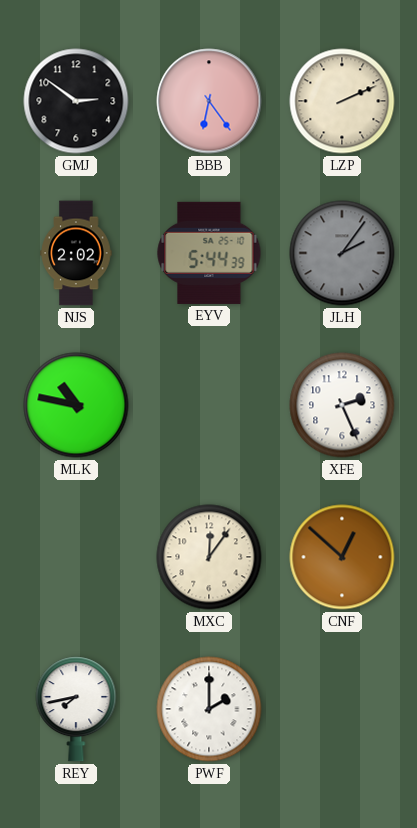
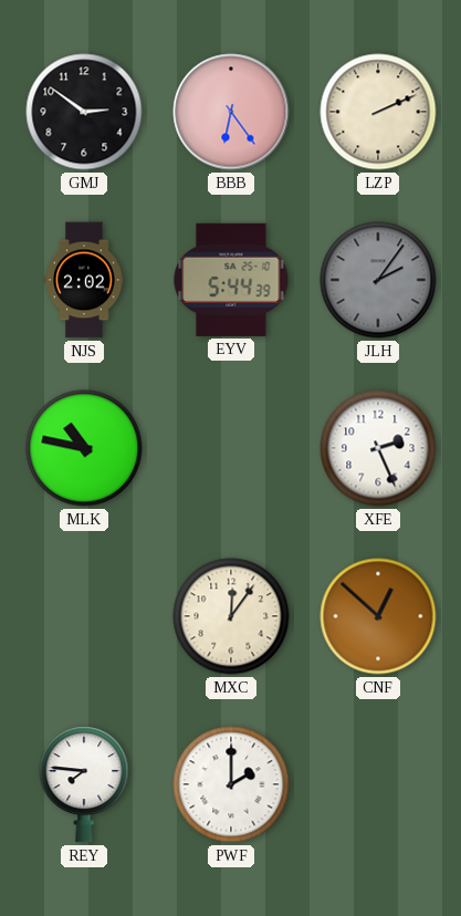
REY: 7:43 -> 7:46 (84, 784)
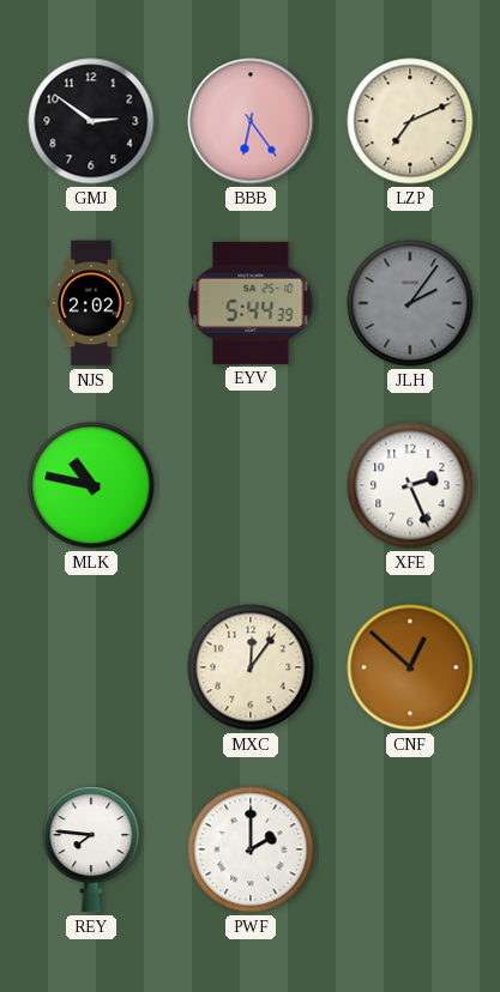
LZP: 2:11 -> 7:11 (410, 121)
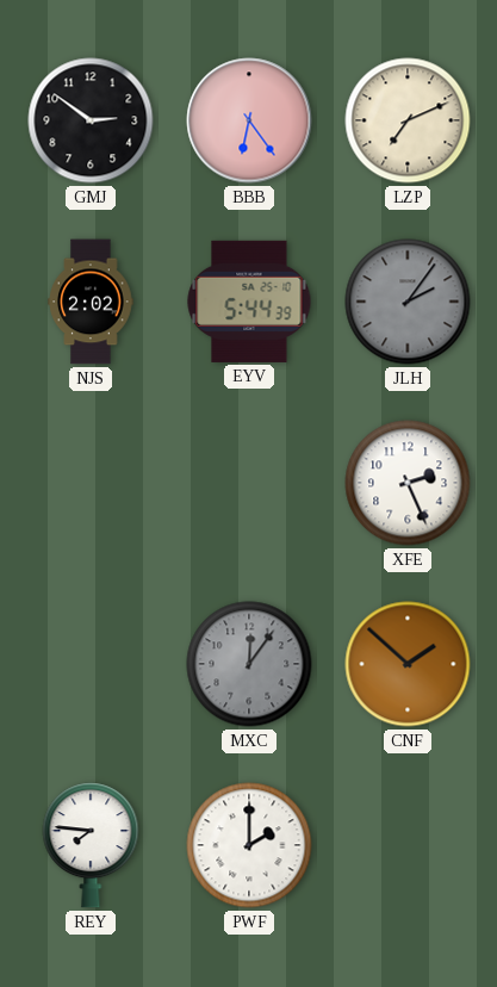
MLK: 10:47 -> none (91, 485)
MXC dial: cream -> grey (249, 664)
CNF: 12:52 -> 1:52 (408, 664)
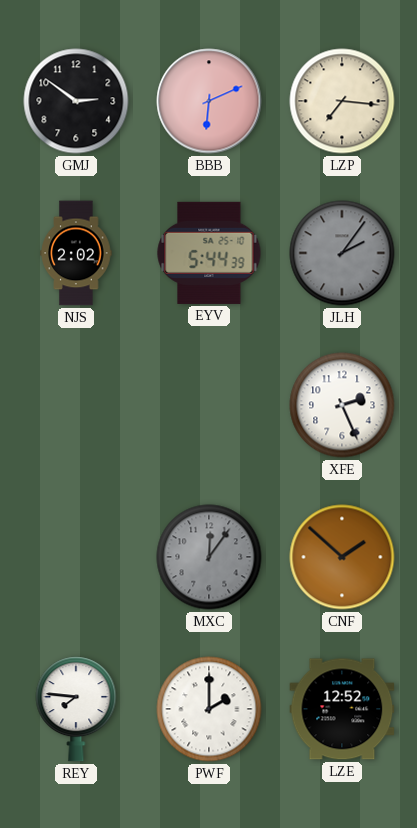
BBB: 6:24 -> 6:11 (209, 101)
LZP: 7:11 -> 7:16 (342, 101)
LZE: none -> 12:52 (342, 709)
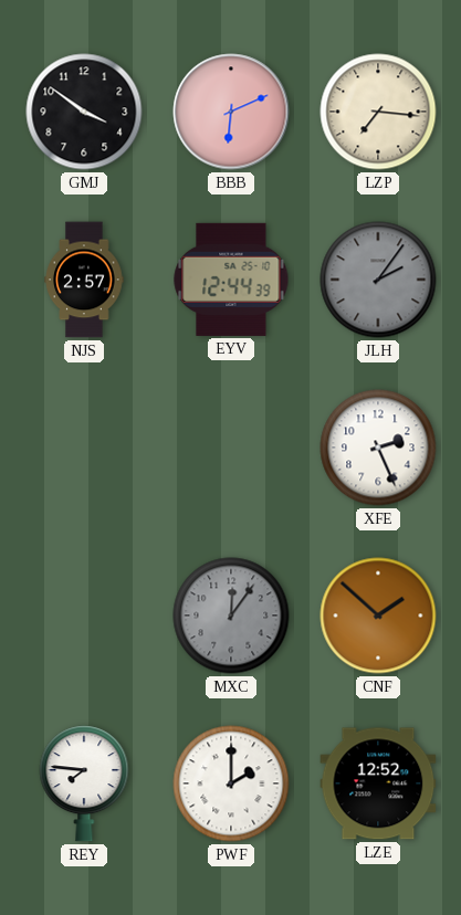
GMJ: 2:51 -> 3:51 (84, 112)
NJS: 2:02 -> 2:57 (84, 280)
EYV: 5:44 -> 12:44 (231, 280)
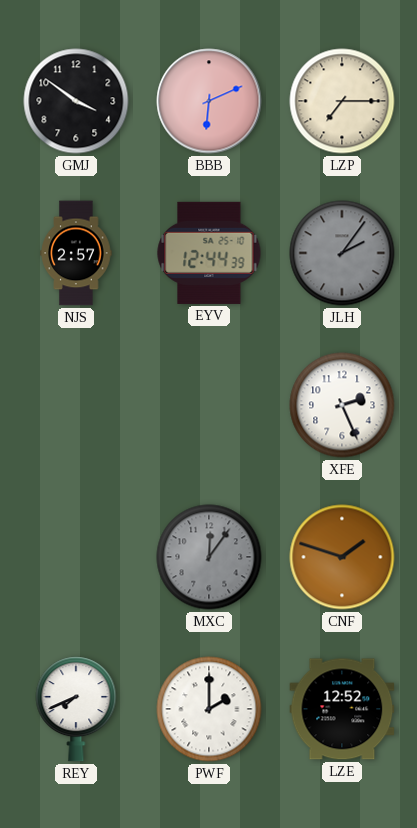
LZP: 7:16 -> 7:15 (342, 101)
CNF: 1:52 -> 1:48 (342, 557)
REY: 7:46 -> 7:41 (76, 709)
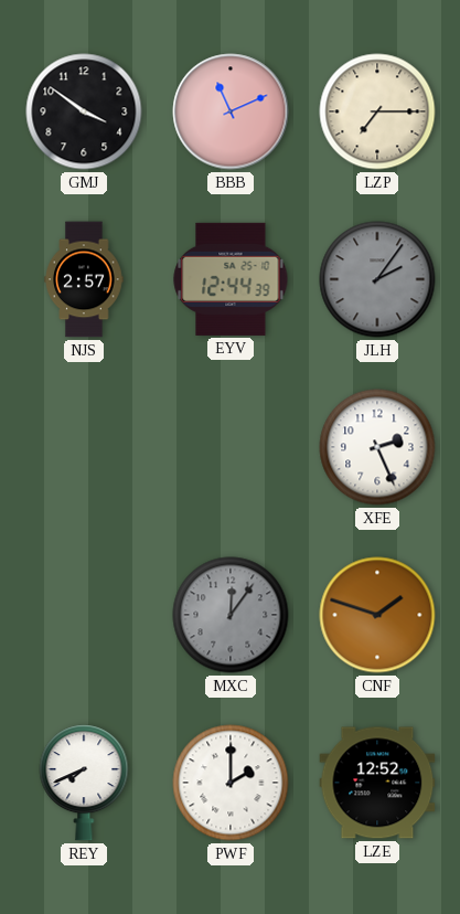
BBB: 6:11 -> 11:11 (231, 111)
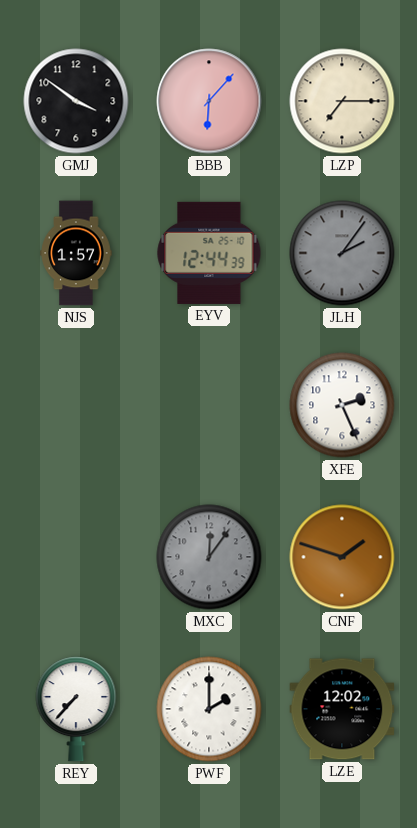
BBB: 11:11 -> 6:07 (209, 101)
NJS: 2:57 -> 1:57 (76, 253)
REY: 7:41 -> 7:37 (76, 709)
LZE: 12:52 -> 12:02 (342, 709)
